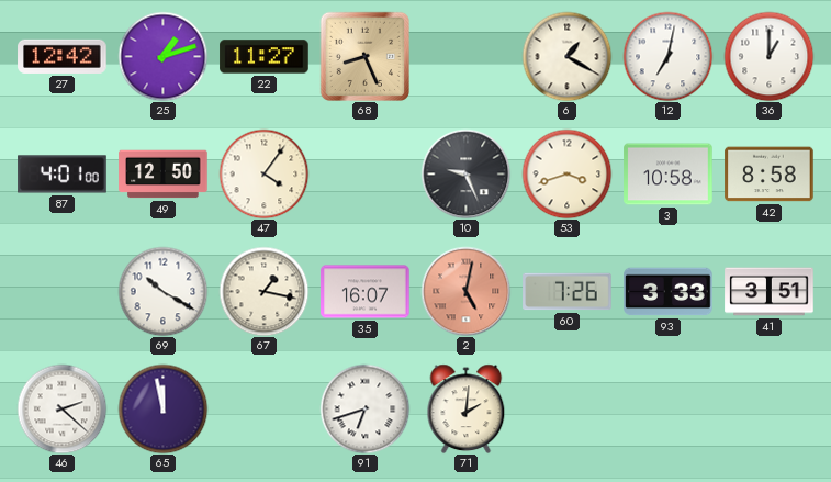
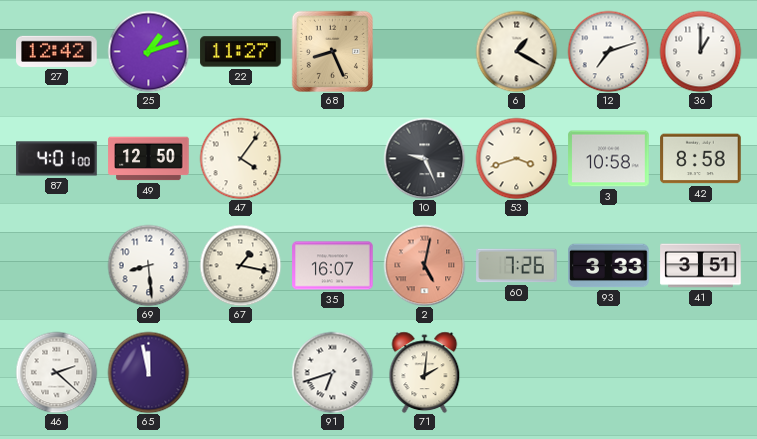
12: 7:02 -> 7:12 (608, 51)
69: 10:20 -> 8:29 (148, 265)
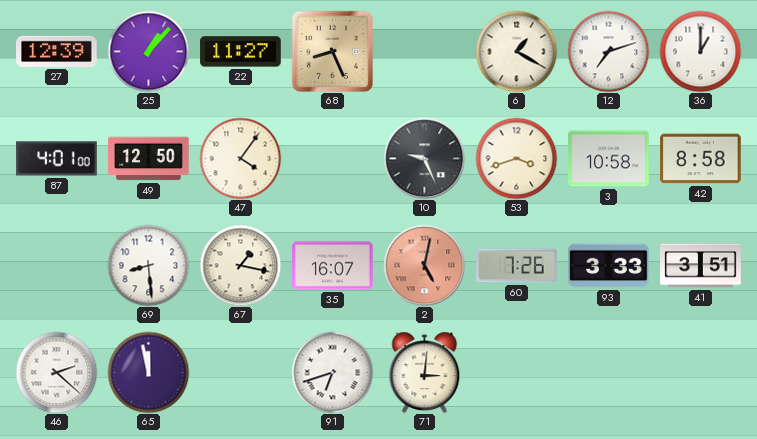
27: 12:42 -> 12:39 (57, 51)
25: 1:12 -> 1:07 (148, 51)
71: 2:01 -> 3:01 (425, 372)
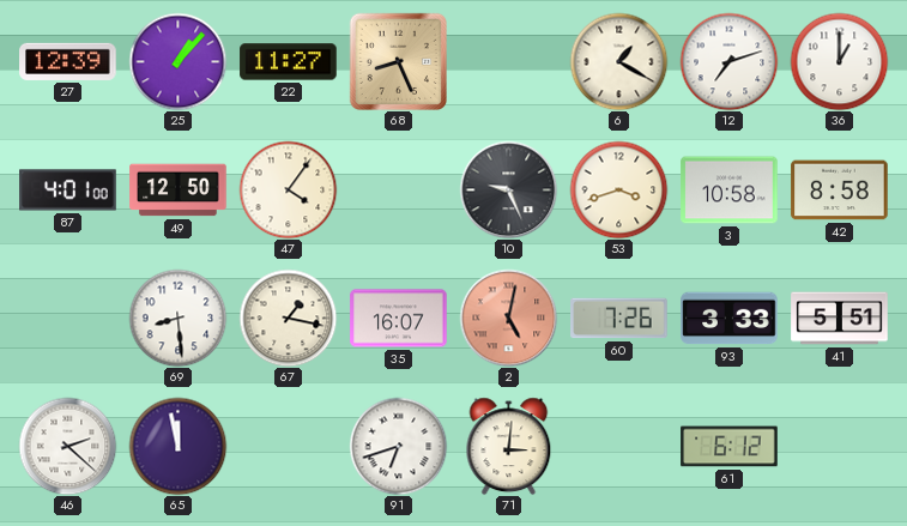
41: 3:51 -> 5:51 (840, 319)
61: none -> 6:12 (730, 447)
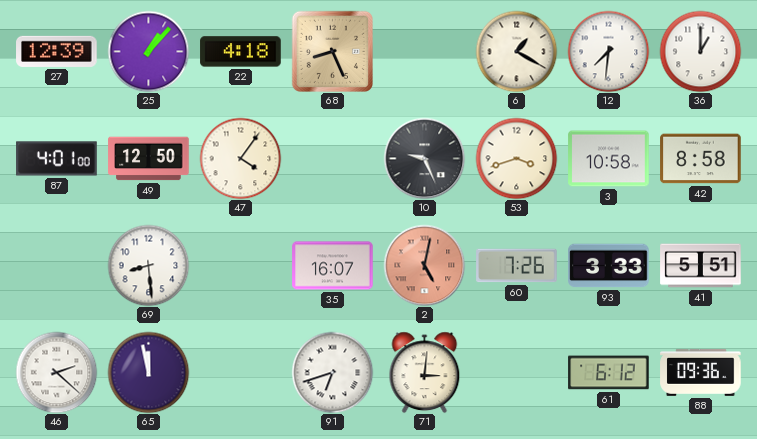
22: 11:27 -> 4:18 (241, 52)
12: 7:12 -> 7:31 (608, 51)
67: 1:17 -> none (288, 318)
88: none -> 09:36 (701, 372)
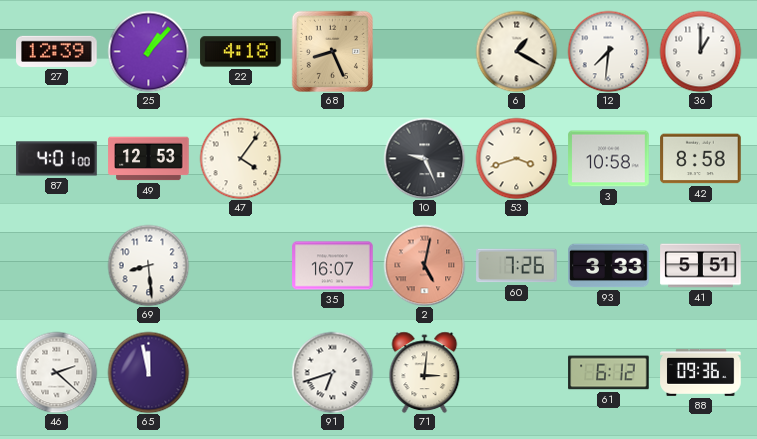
49: 12:50 -> 12:53 (149, 159)
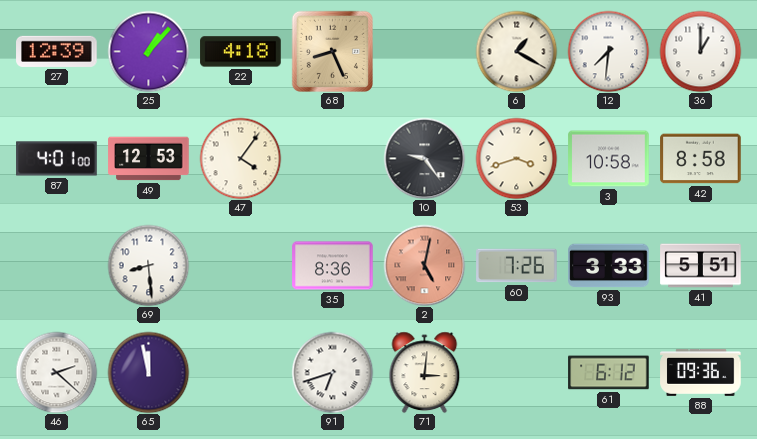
10: 9:26 -> 9:24 (424, 158)
35: 16:07 -> 8:36 (333, 266)
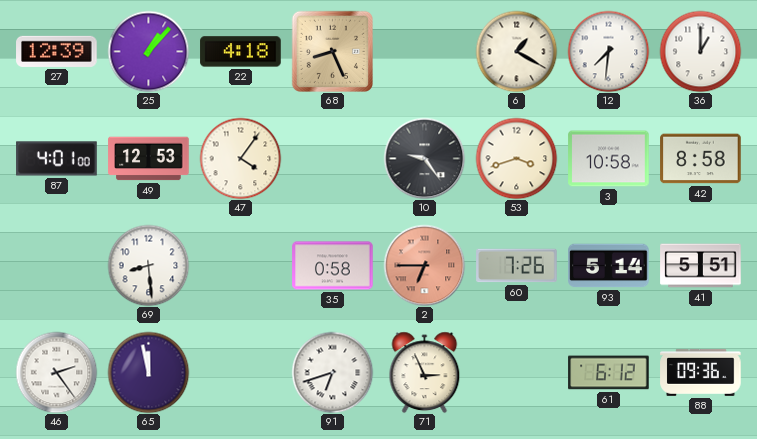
35: 8:36 -> 0:58 (333, 266)
2: 5:02 -> 6:45 (424, 265)
93: 3:33 -> 5:14 (609, 266)
46: 2:22 -> 2:24 (56, 372)
71: 3:01 -> 2:56 (425, 372)
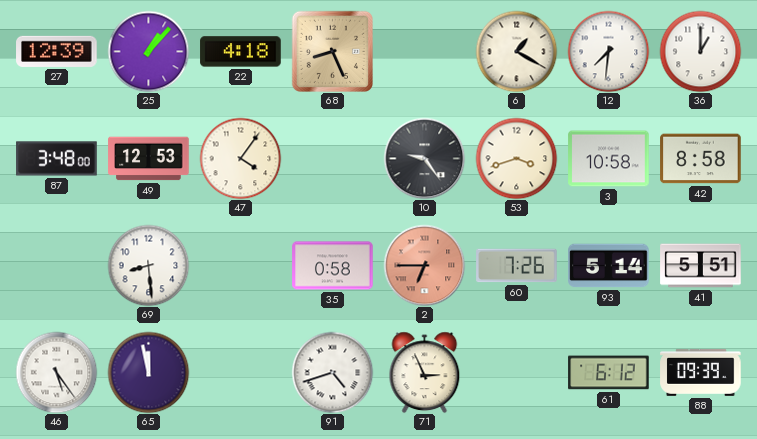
87: 4:01 -> 3:48 (57, 159)
46: 2:24 -> 5:24 (56, 372)
91: 6:42 -> 4:42 (332, 372)
88: 09:36 -> 09:39 (701, 372)
